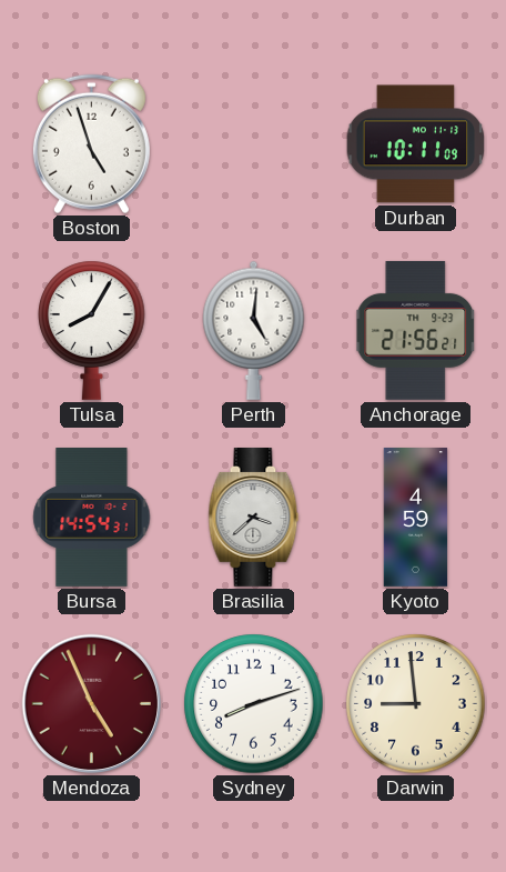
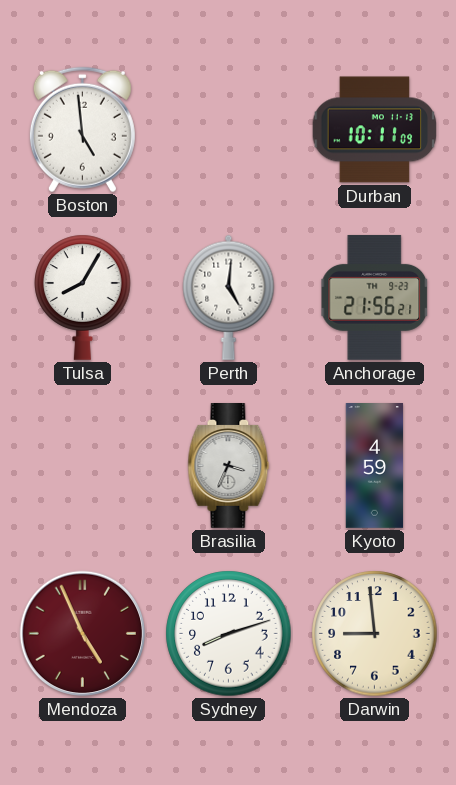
Boston: 4:57 -> 4:59 (82, 130)
Bursa: 14:54 -> none (92, 518)
Brasilia: 3:38 -> 3:34 (229, 466)
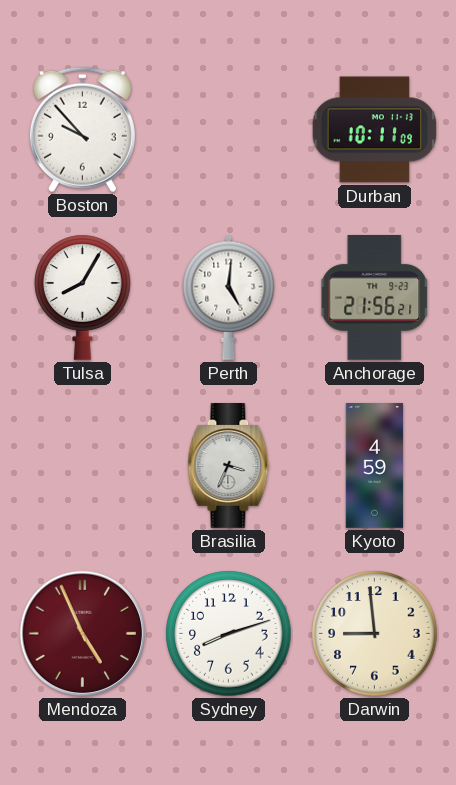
Boston: 4:59 -> 9:53 (82, 130)
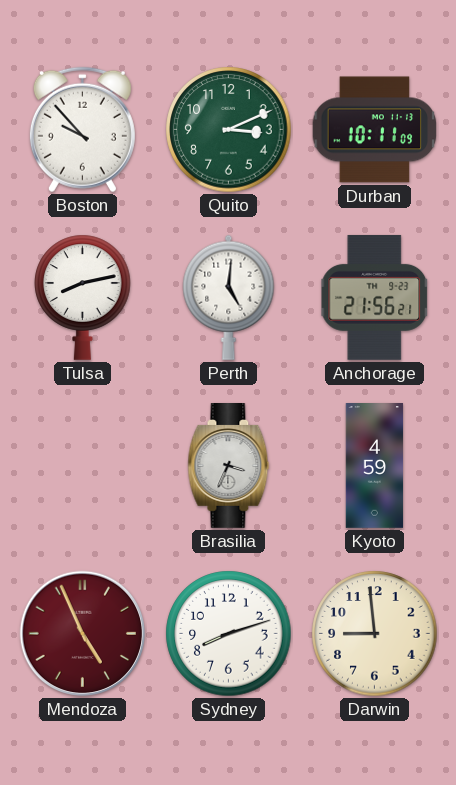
Quito: none -> 3:11 (229, 130)
Tulsa: 8:05 -> 8:13 (83, 297)
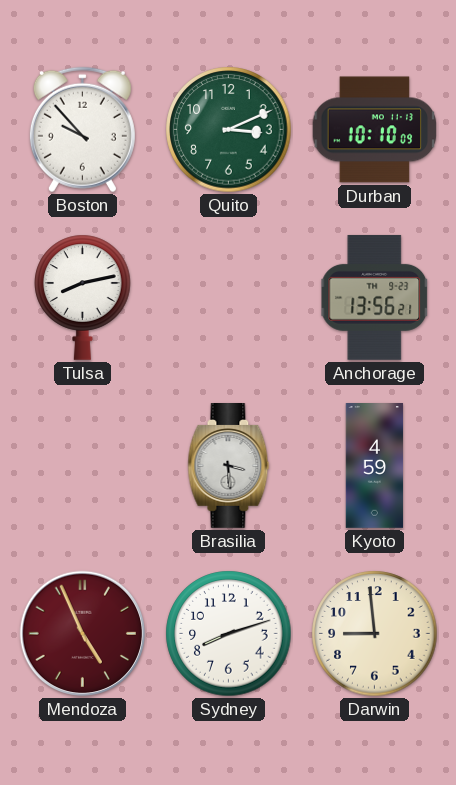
Durban: 10:11 -> 10:10 (375, 130)
Perth: 5:01 -> none (229, 297)
Anchorage: 21:56 -> 13:56 (375, 297)
Brasilia: 3:34 -> 3:29 (229, 466)
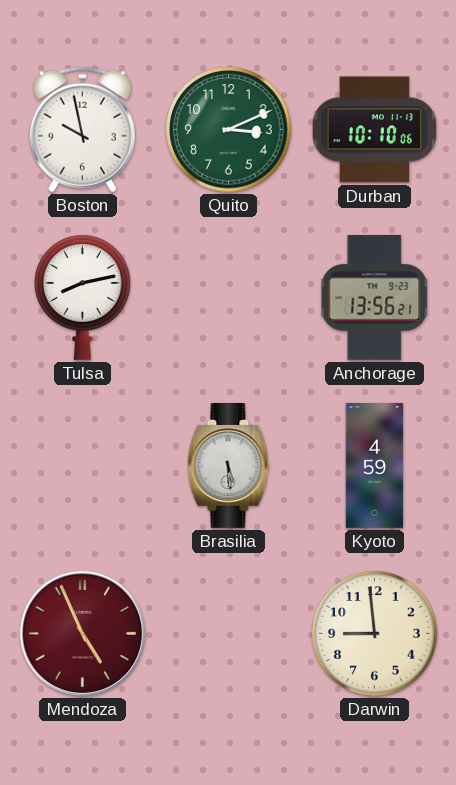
Boston: 9:53 -> 9:58 (82, 130)
Durban: 10:10:09 -> 10:10:06 (375, 130)
Brasilia: 3:29 -> 5:29 (229, 466)
Sydney: 8:12 -> none (229, 634)
